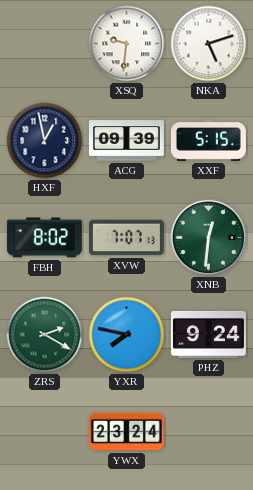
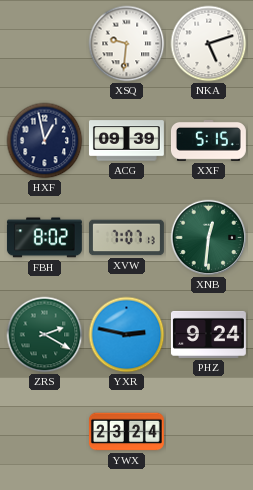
YXR: 7:47 -> 2:47 (127, 335)
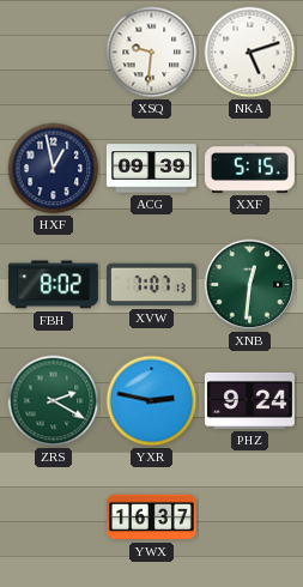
YWX: 23:24 -> 16:37 (152, 518)
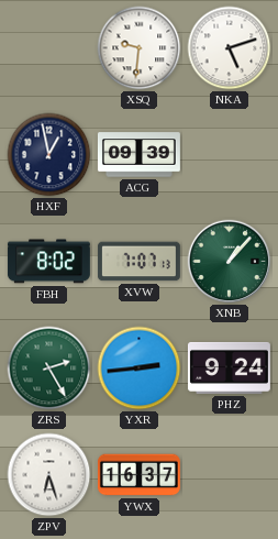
XXF: 5:15 -> none (249, 168)
XNB: 12:31 -> 1:07 (230, 262)
ZRS: 2:20 -> 2:25 (49, 369)
YXR: 2:47 -> 2:44 (140, 369)
ZPV: none -> 6:27 (49, 475)
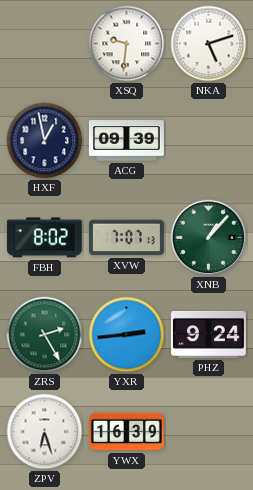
YWX: 16:37 -> 16:39 (127, 432)
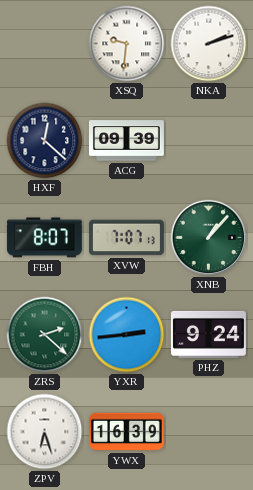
NKA: 5:12 -> 2:12 (209, 44)
HXF: 12:58 -> 12:22 (45, 141)
FBH: 8:02 -> 8:07 (44, 238)
ZRS: 2:25 -> 2:22 (45, 335)
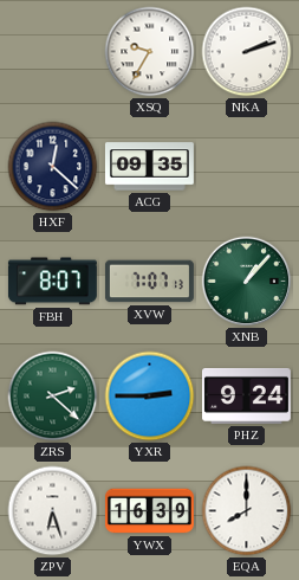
XSQ: 9:31 -> 9:35 (150, 52)
ACG: 09:39 -> 09:35 (149, 167)
YXR: 2:44 -> 2:45 (150, 397)
EQA: none -> 8:00 (247, 511)
